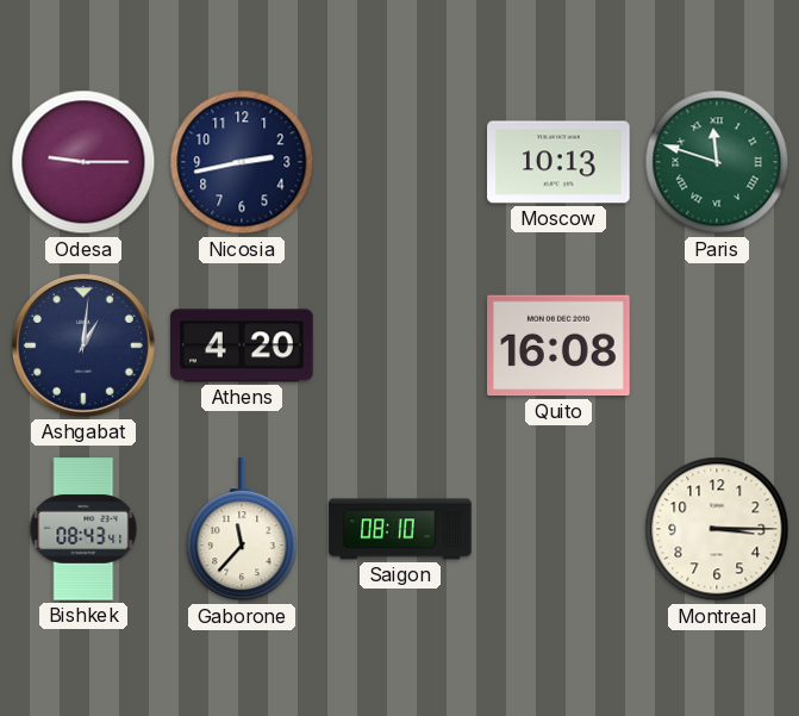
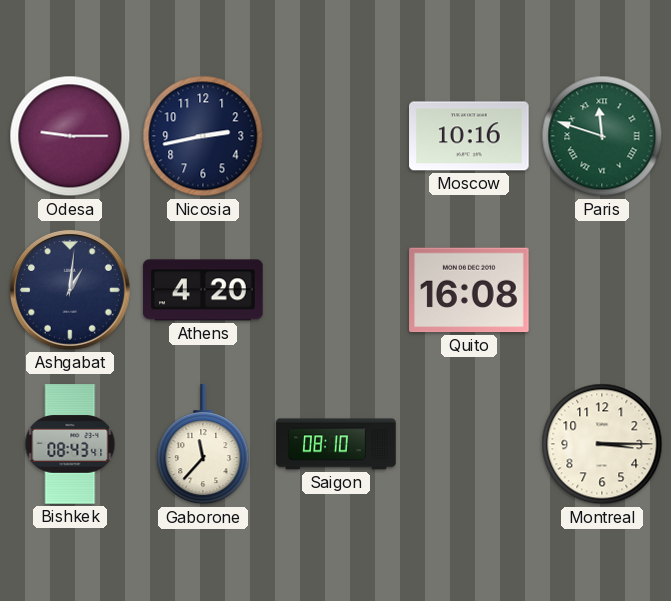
Moscow: 10:13 -> 10:16 (469, 136)
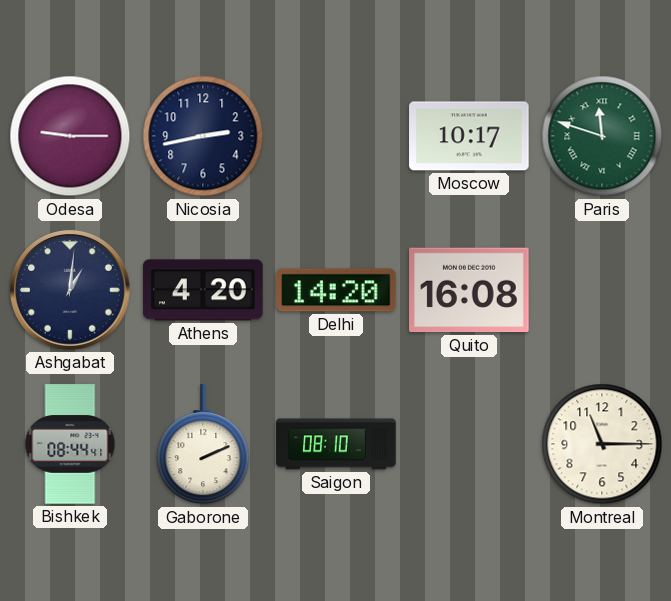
Moscow: 10:16 -> 10:17 (469, 136)
Delhi: none -> 14:20 (336, 290)
Bishkek: 08:43 -> 08:44 (70, 444)
Gaborone: 11:37 -> 2:11 (203, 445)
Montreal: 3:15 -> 11:15 (602, 444)
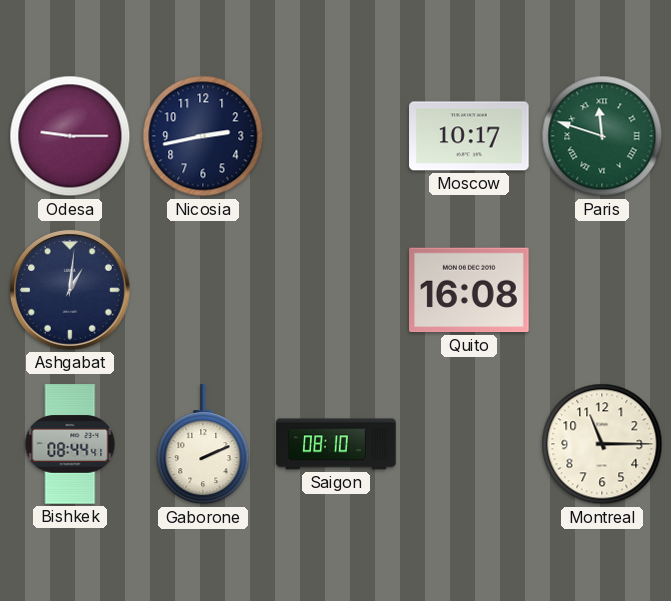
Athens: 4:20 -> none (203, 290)
Delhi: 14:20 -> none (336, 290)
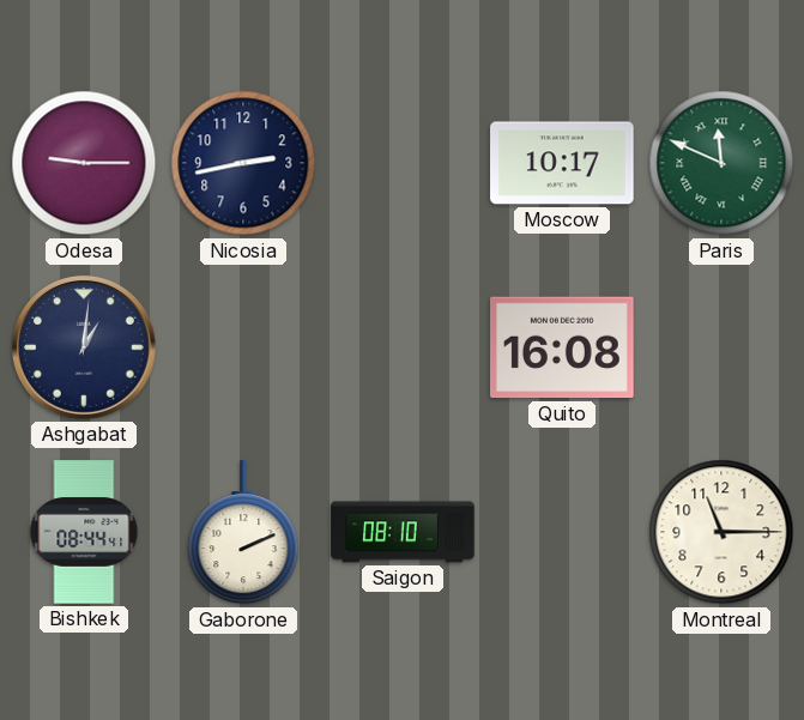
Paris: 11:48 -> 11:49 (721, 163)
